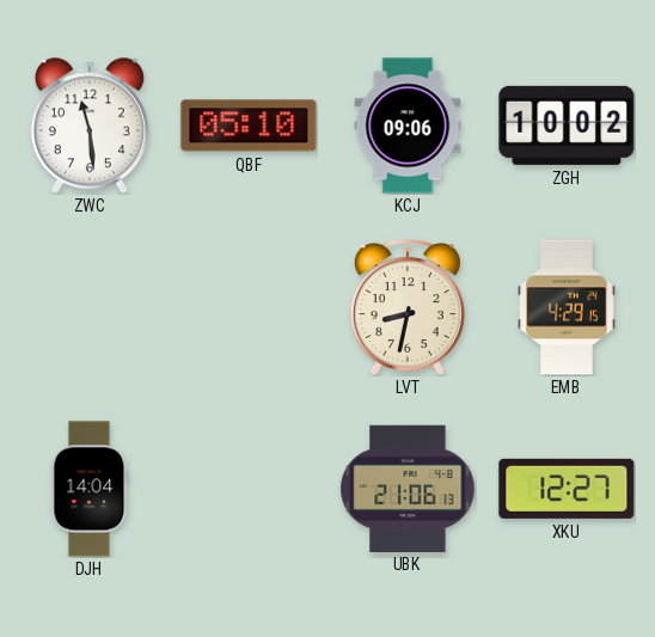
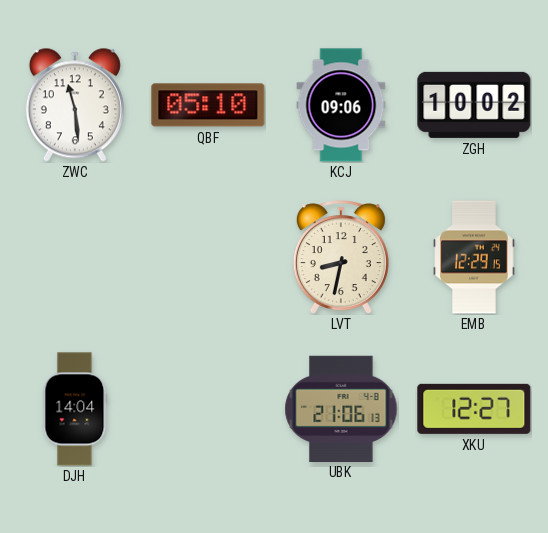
EMB: 4:29 -> 12:29 (474, 257)
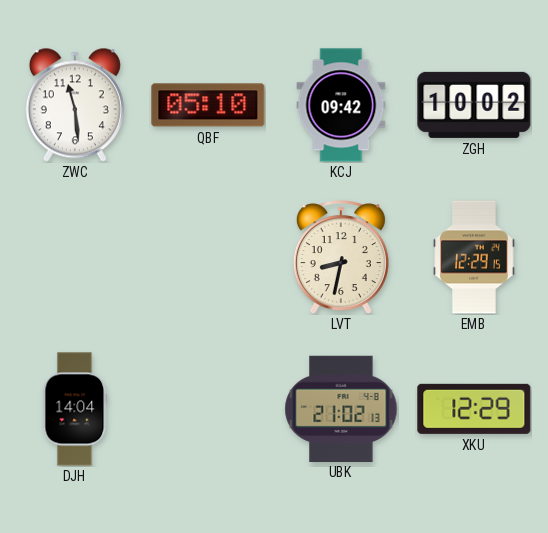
KCJ: 09:06 -> 09:42 (341, 105)
UBK: 21:06 -> 21:02 (341, 408)
XKU: 12:27 -> 12:29 (474, 409)
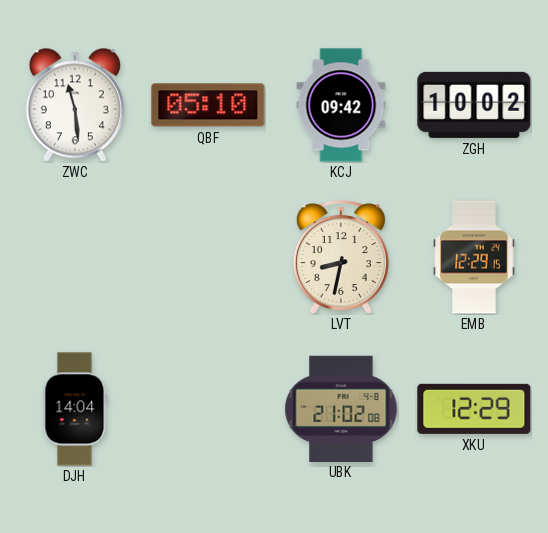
UBK: 21:02:13 -> 21:02:08 (341, 408)
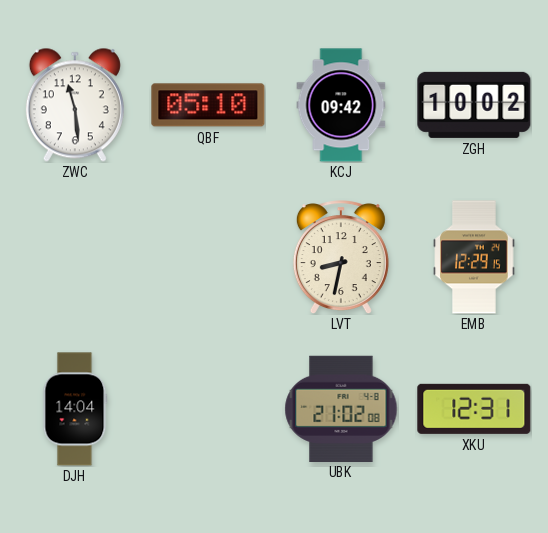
XKU: 12:29 -> 12:31 (474, 409)
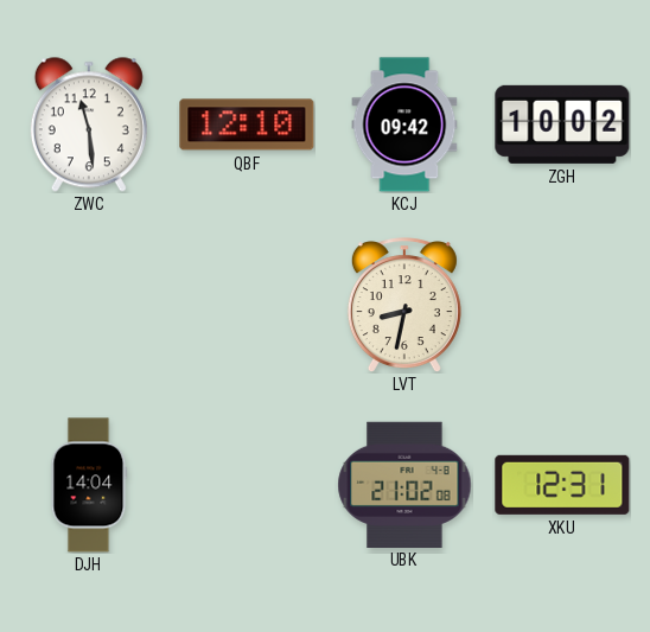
QBF: 05:10 -> 12:10 (247, 125)
EMB: 12:29 -> none (474, 257)
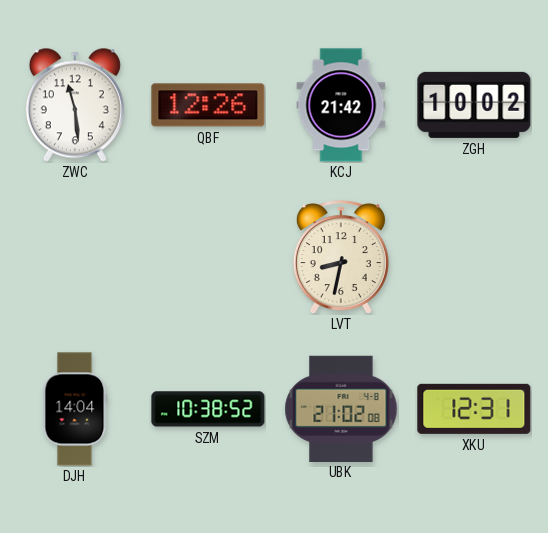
QBF: 12:10 -> 12:26 (208, 105)
KCJ: 09:42 -> 21:42 (341, 105)
SZM: none -> 10:38 (208, 409)
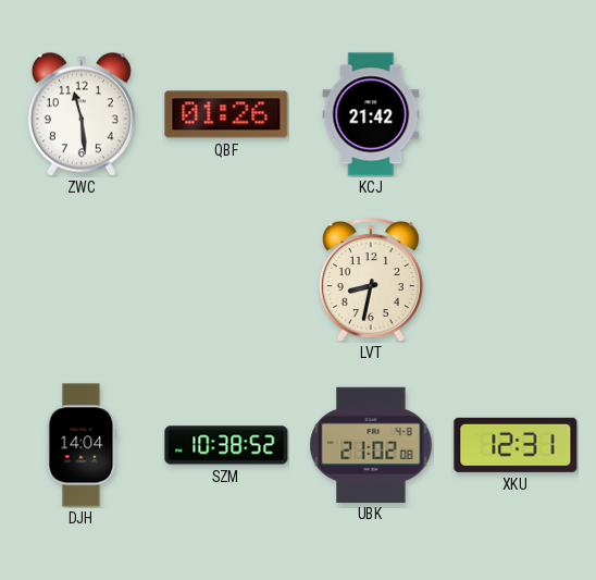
QBF: 12:26 -> 01:26 (226, 114)
ZGH: 10:02 -> none (474, 105)
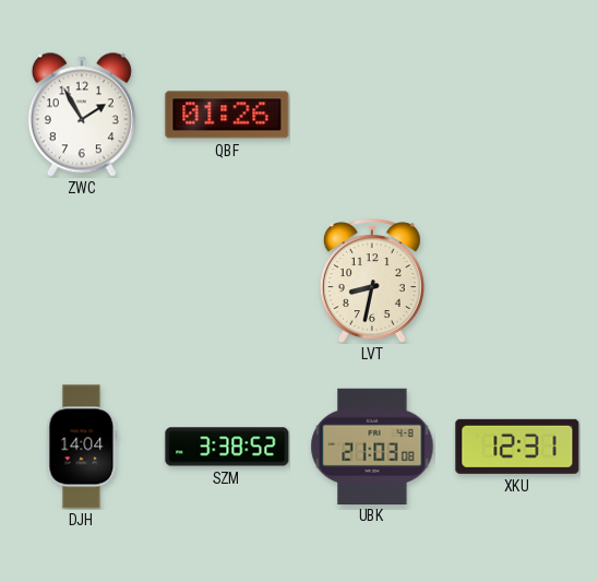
ZWC: 11:29 -> 1:55 (82, 115)
KCJ: 21:42 -> none (371, 114)
SZM: 10:38 -> 3:38 (227, 447)
UBK: 21:02 -> 21:03 (372, 446)
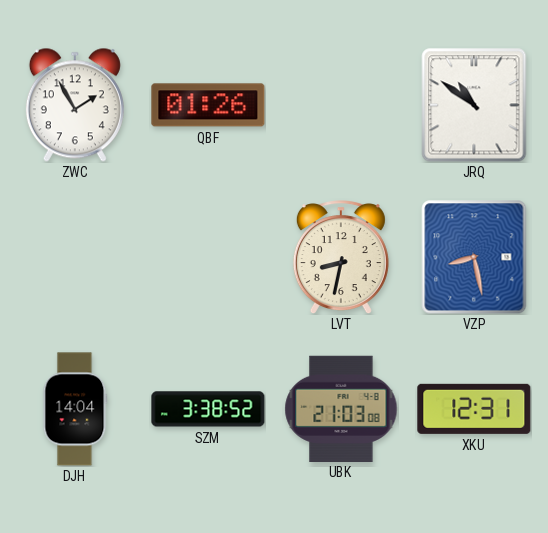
JRQ: none -> 10:51 (474, 105)
VZP: none -> 8:28 (474, 257)
